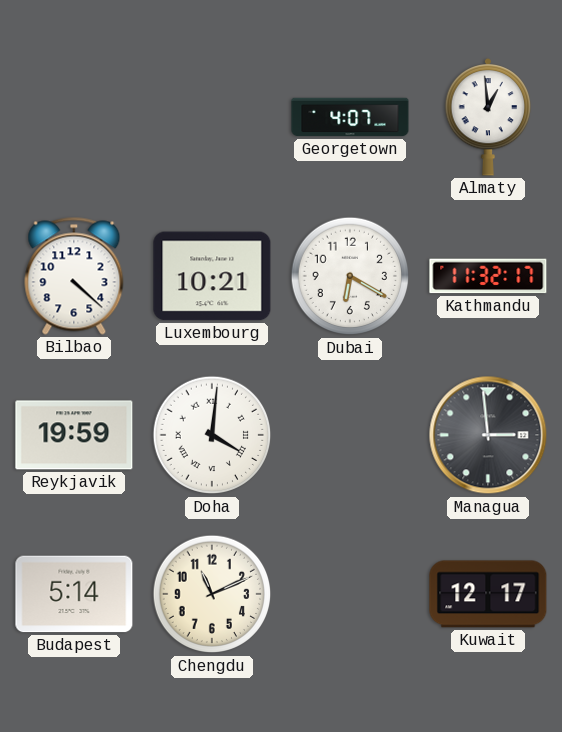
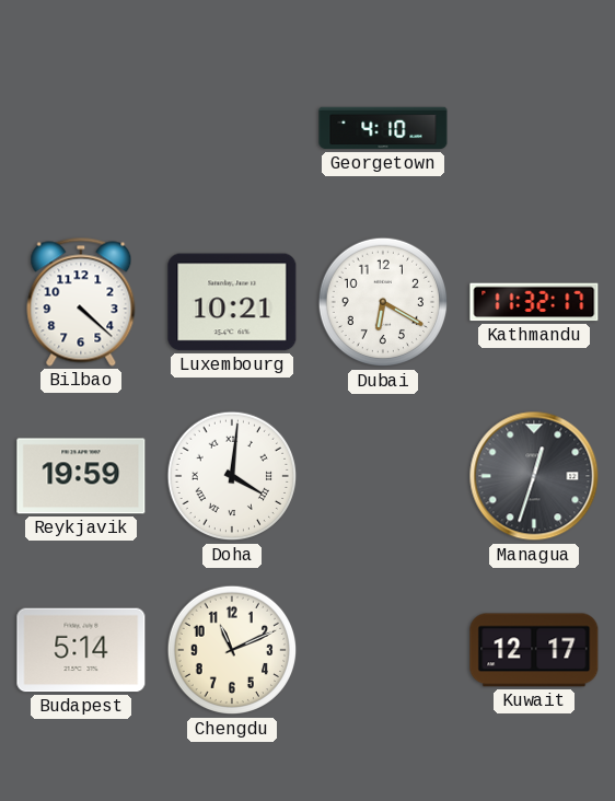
Georgetown: 4:07 -> 4:10 (383, 128)
Almaty: 12:59 -> none (488, 118)
Managua: 2:59 -> 12:33 (534, 476)
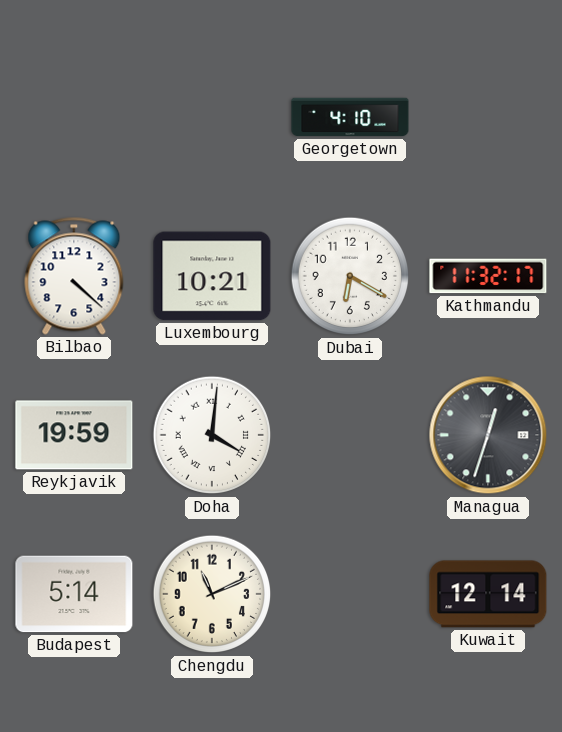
Kuwait: 12:17 -> 12:14 (488, 594)
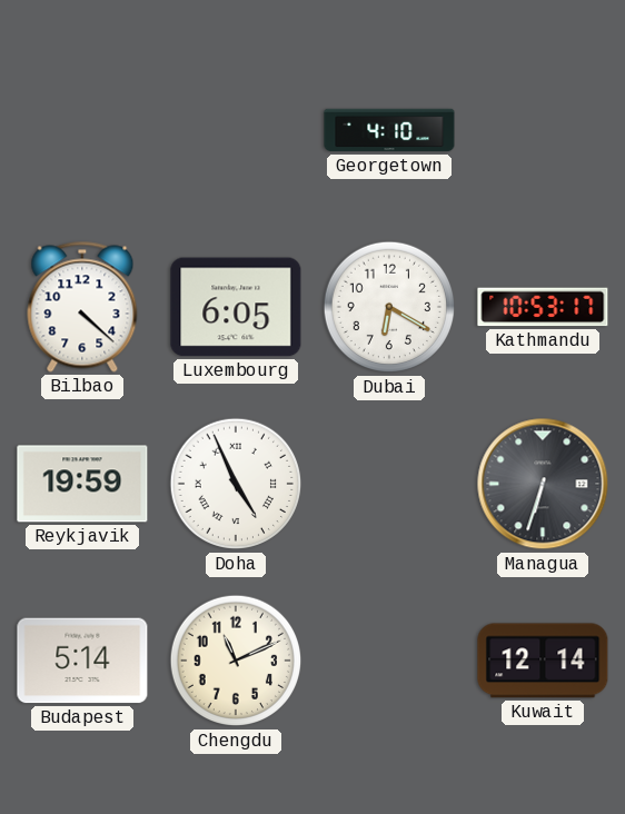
Luxembourg: 10:21 -> 6:05 (236, 307)
Kathmandu: 11:32 -> 10:53 (543, 307)
Doha: 4:01 -> 4:56 (236, 484)
Managua: 12:33 -> 6:33 (543, 484)
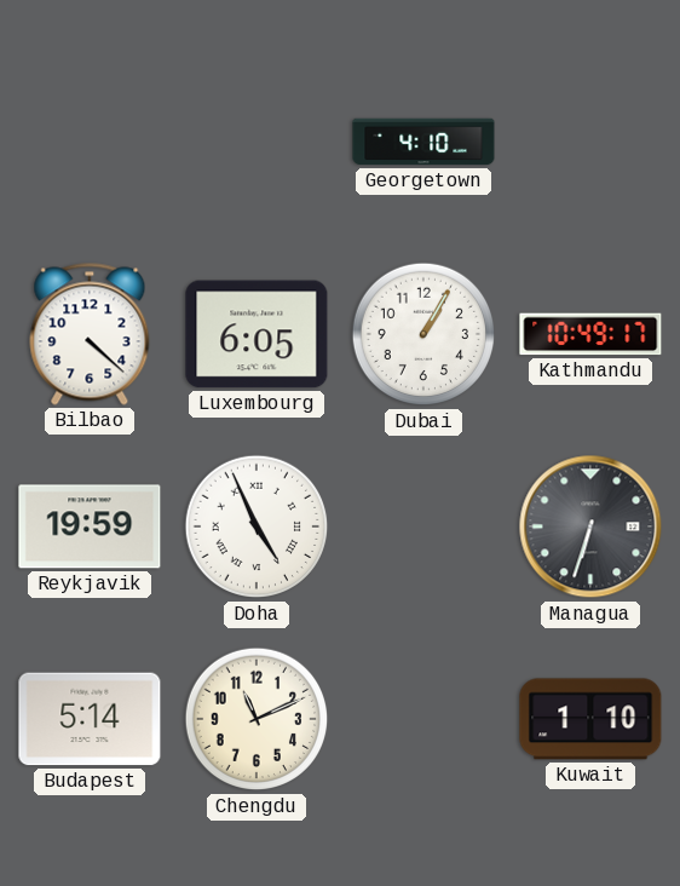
Dubai: 6:20 -> 1:05 (423, 334)
Kathmandu: 10:53 -> 10:49 (590, 334)
Kuwait: 12:14 -> 1:10 (590, 719)
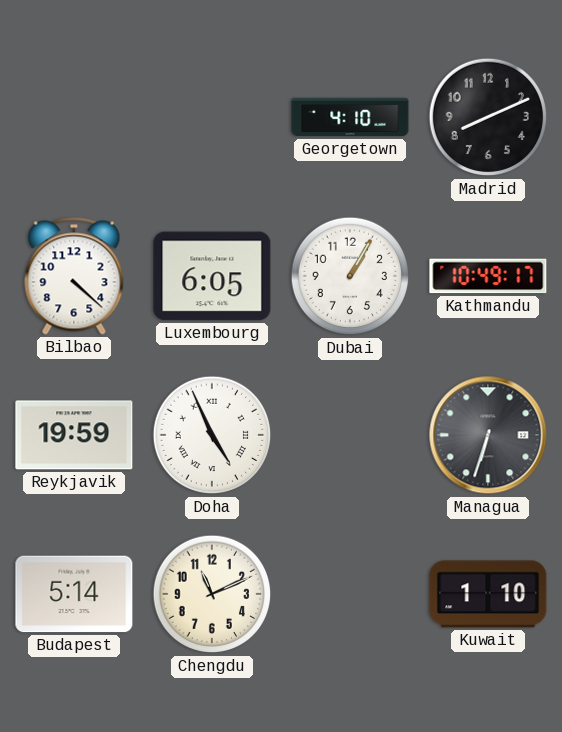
Madrid: none -> 8:11 (488, 117)
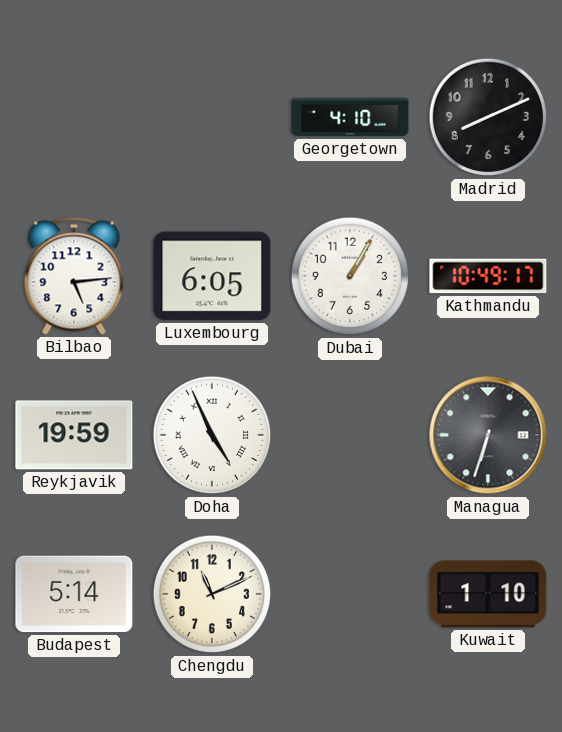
Bilbao: 4:22 -> 5:14 (74, 276)
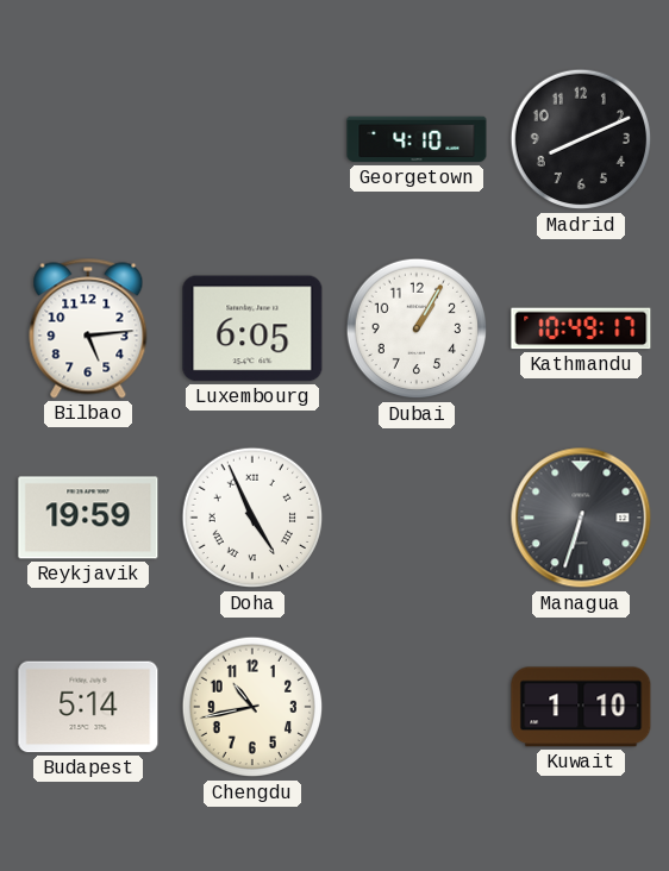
Chengdu: 11:11 -> 10:43 (252, 707)
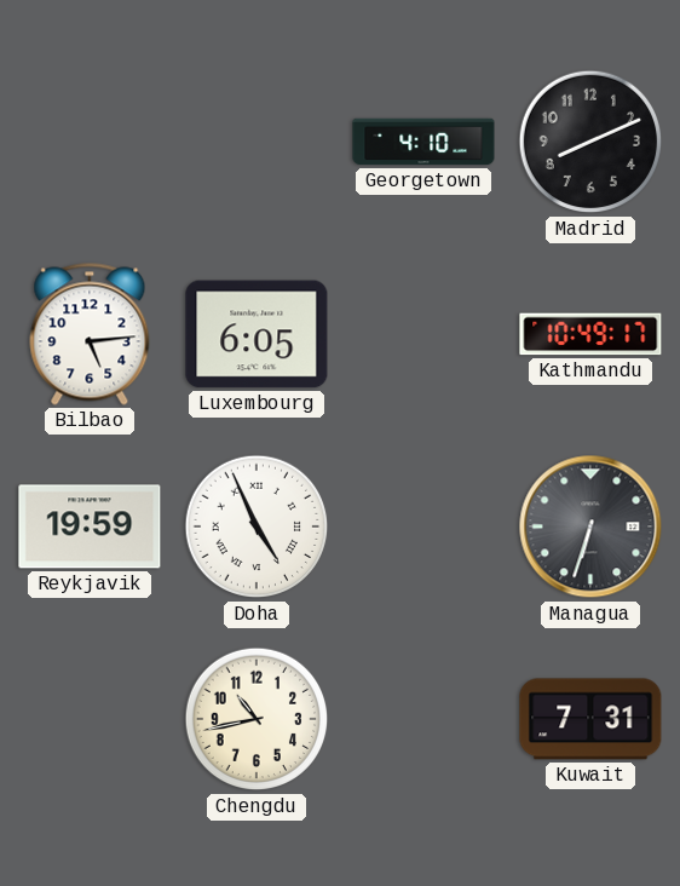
Dubai: 1:05 -> none (417, 328)
Budapest: 5:14 -> none (88, 707)
Kuwait: 1:10 -> 7:31 (590, 719)
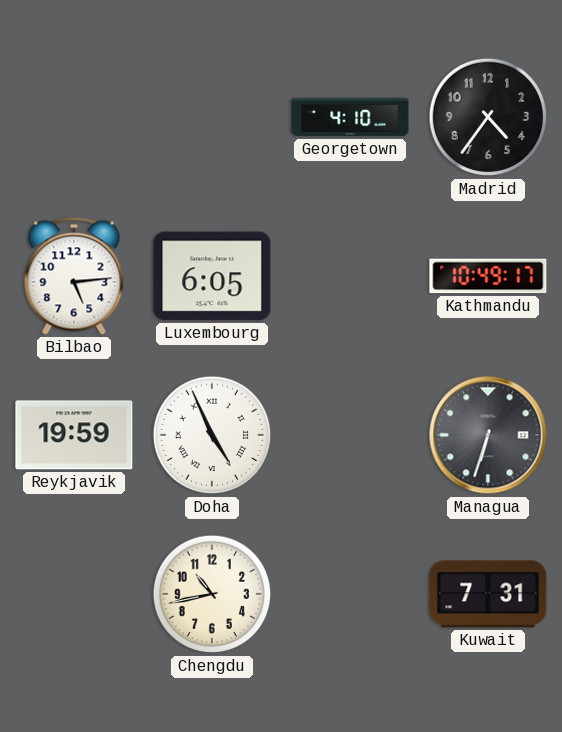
Madrid: 8:11 -> 4:36 (488, 117)
